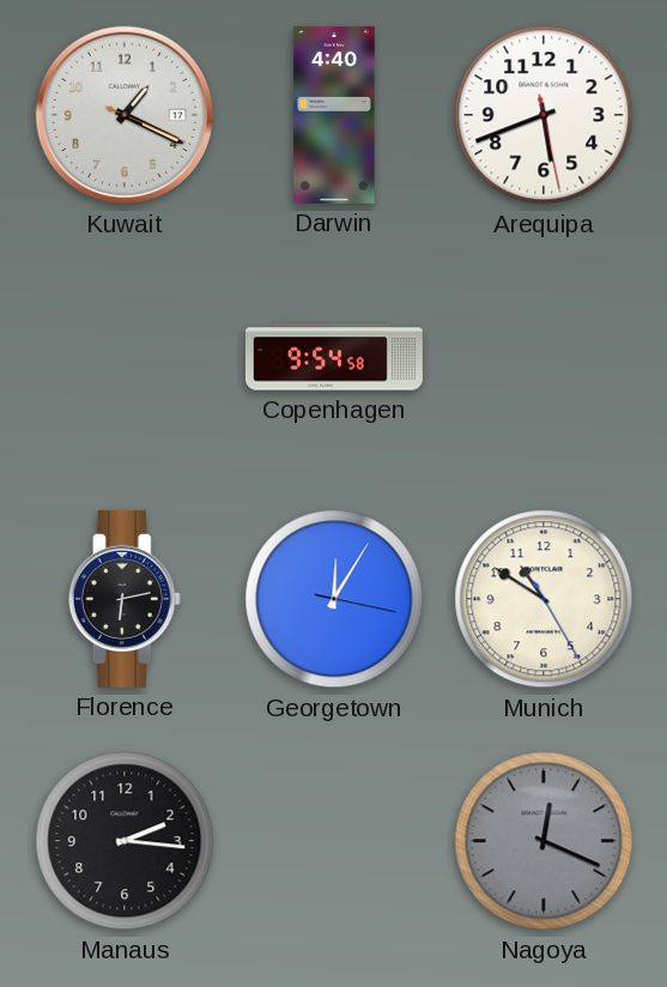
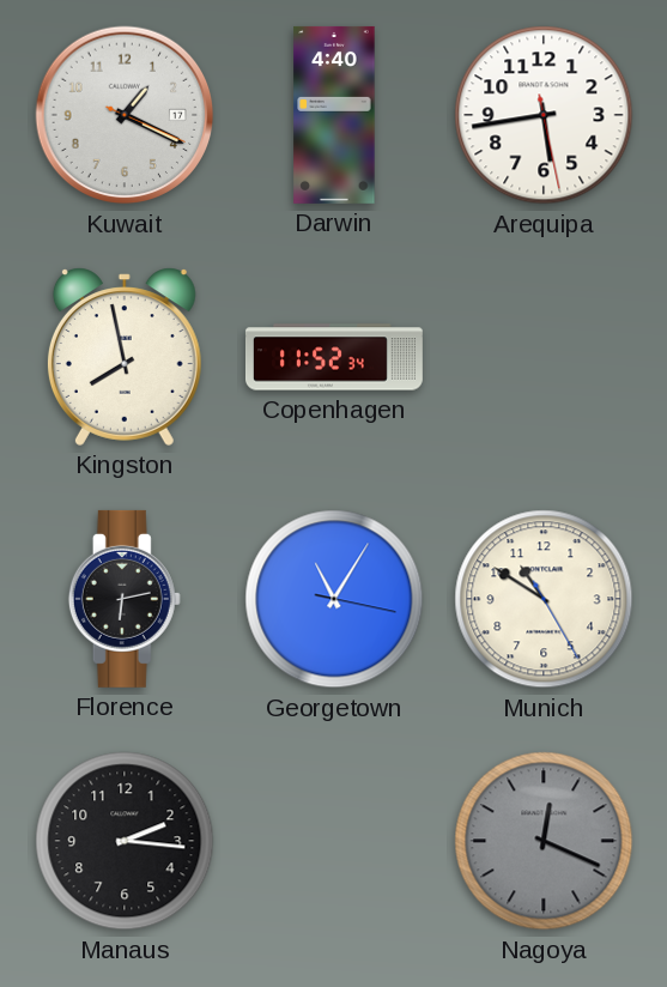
Arequipa: 5:41 -> 5:43 (544, 115)
Kingston: none -> 7:58 (125, 357)
Copenhagen: 9:54 -> 11:52 (334, 357)
Georgetown: 12:05 -> 11:05 (334, 599)
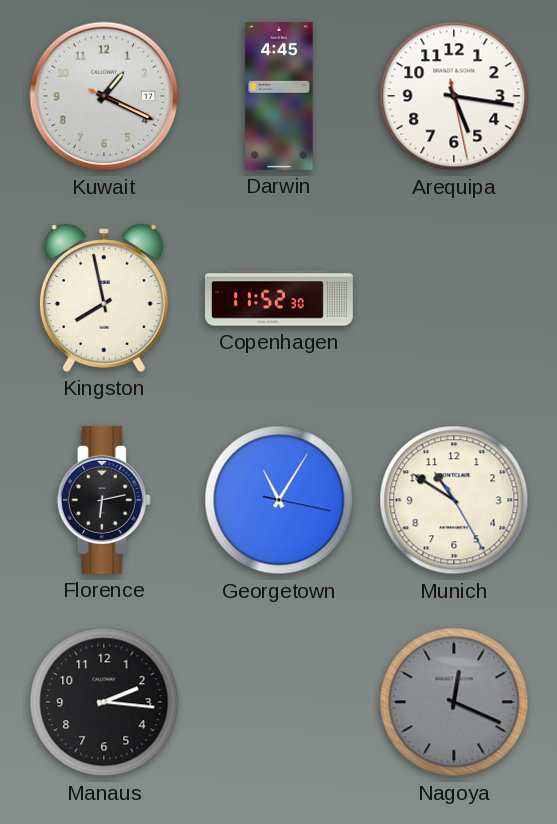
Darwin: 4:40 -> 4:45 (279, 96)
Arequipa: 5:43 -> 5:16 (454, 96)
Copenhagen: 11:52:34 -> 11:52:30 (279, 298)
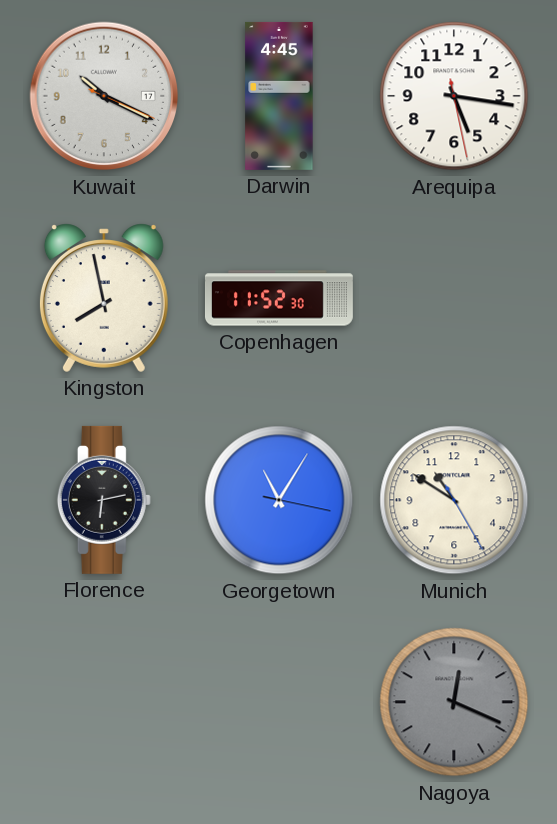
Kuwait: 1:19 -> 10:19 (104, 96)
Manaus: 2:16 -> none (104, 702)
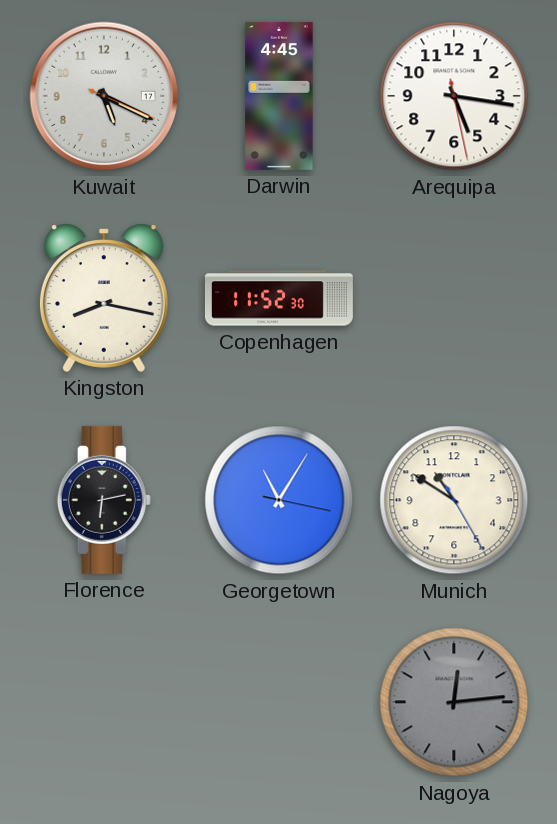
Kuwait: 10:19 -> 5:19 (104, 96)
Kingston: 7:58 -> 8:17 (104, 298)
Nagoya: 12:19 -> 12:14 (454, 702)
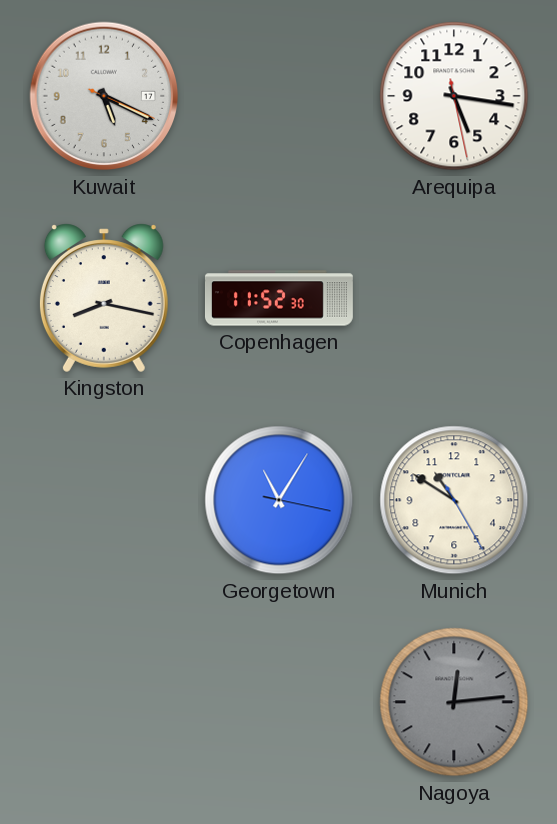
Darwin: 4:45 -> none (279, 96)
Florence: 6:13 -> none (104, 500)
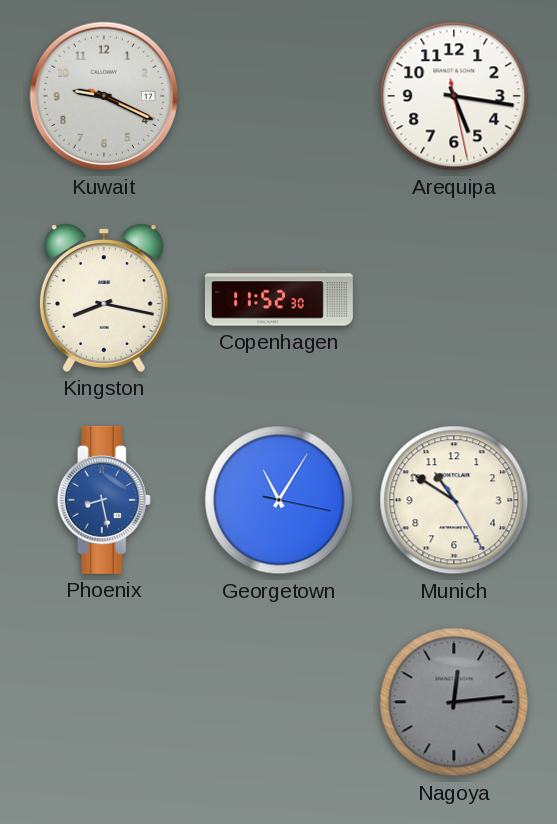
Kuwait: 5:19 -> 9:19 (104, 96)
Phoenix: none -> 8:28 (104, 500)
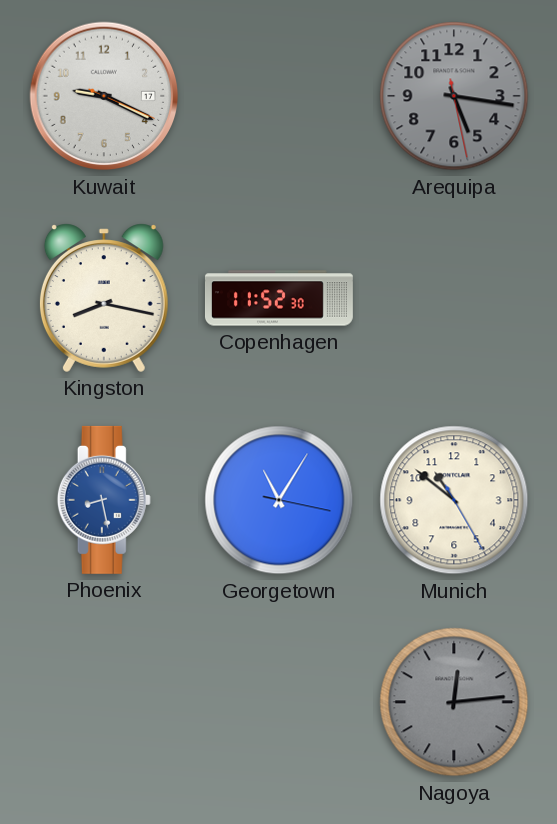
Arequipa dial: white -> grey (454, 96)
Munich: 10:50 -> 10:51 (454, 500)
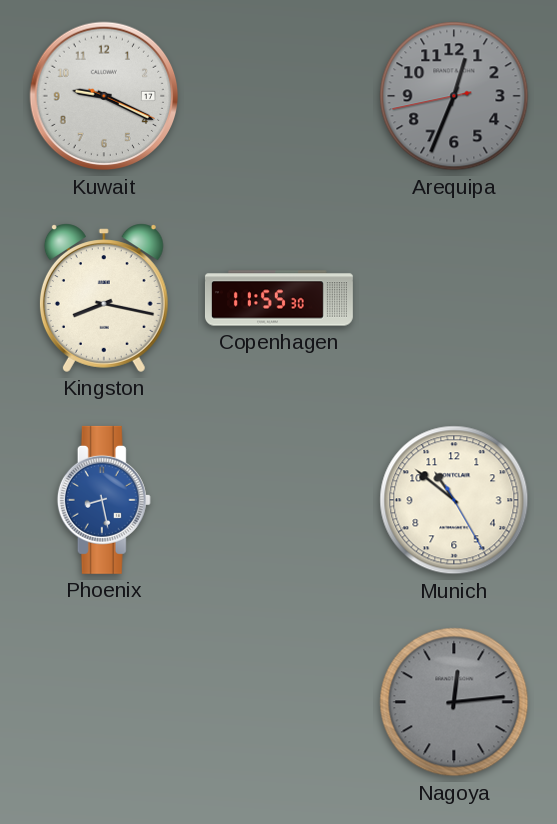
Arequipa: 5:16 -> 12:33 (454, 96)
Copenhagen: 11:52 -> 11:55 (279, 298)
Georgetown: 11:05 -> none (279, 500)
